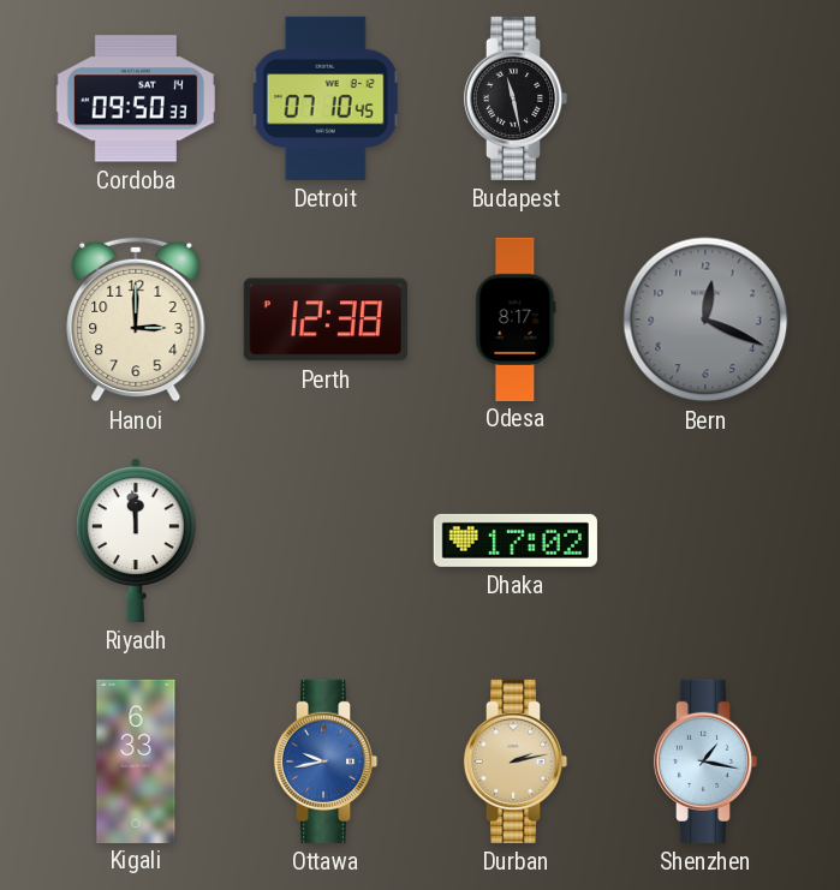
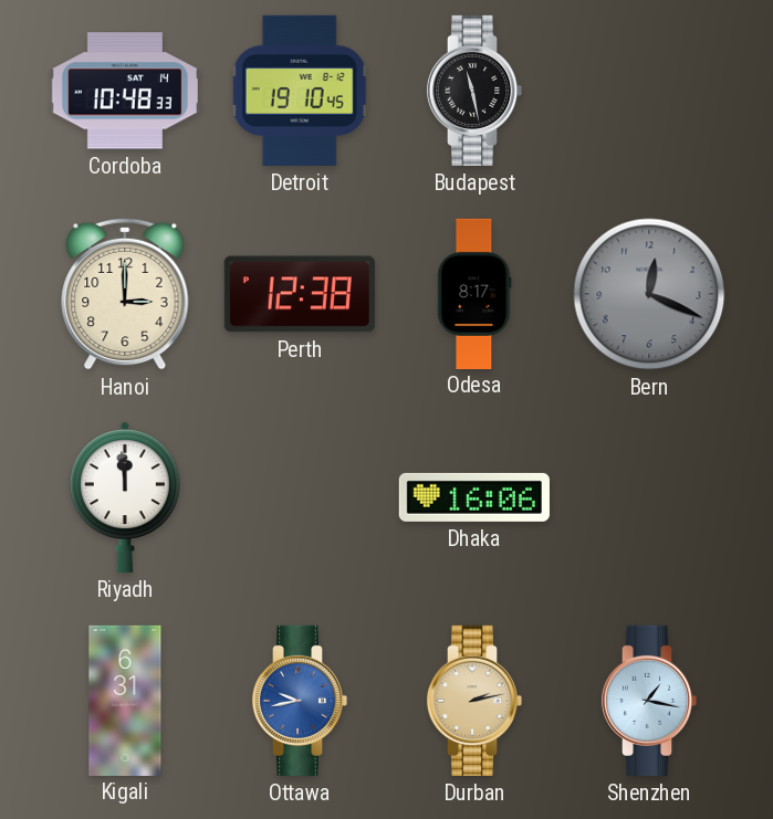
Cordoba: 09:50 -> 10:48 (125, 91)
Detroit: 07:10 -> 19:10 (300, 91)
Dhaka: 17:02 -> 16:06 (474, 497)
Kigali: 6:33 -> 6:31 (125, 700)
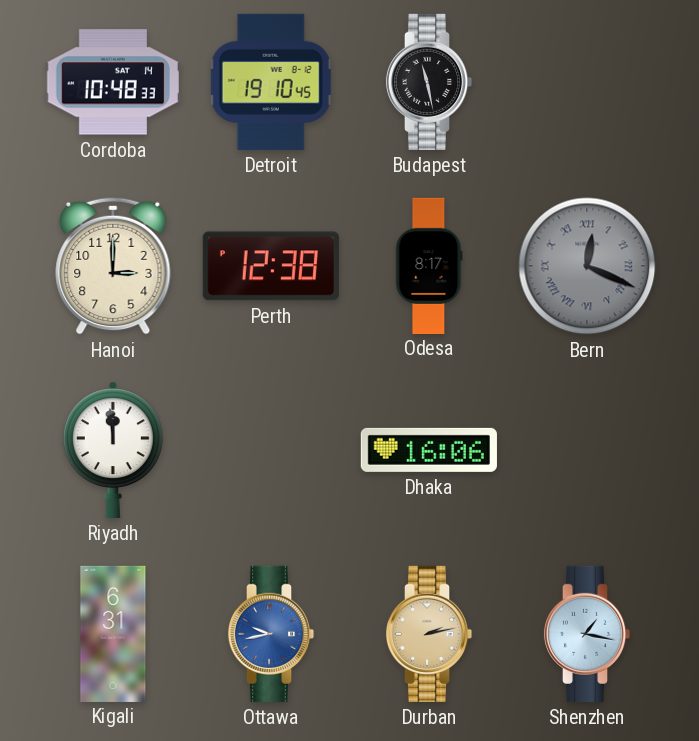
Bern numerals: Arabic -> Roman (587, 266)
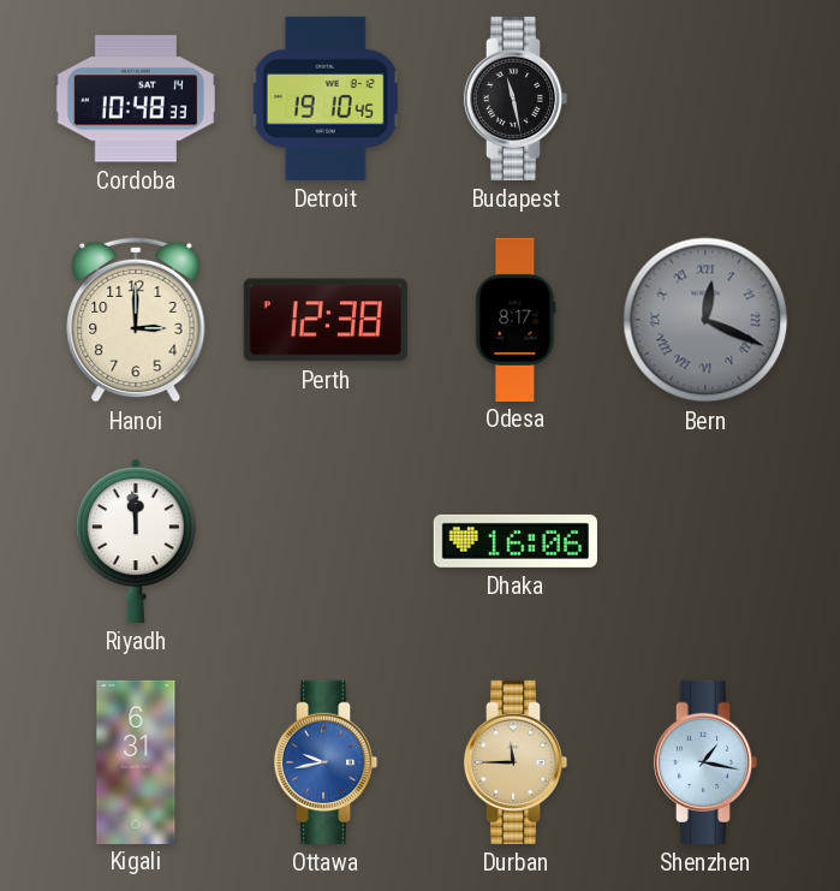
Durban: 2:13 -> 11:45 (516, 762)
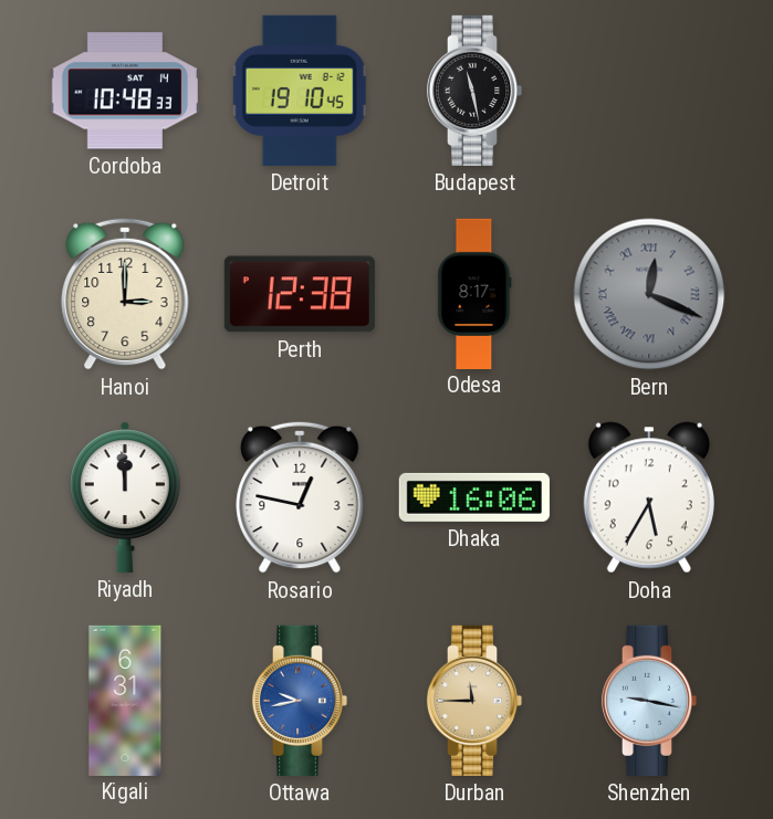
Rosario: none -> 12:47 (300, 497)
Doha: none -> 5:35 (649, 497)
Shenzhen: 1:17 -> 9:17 (649, 701)
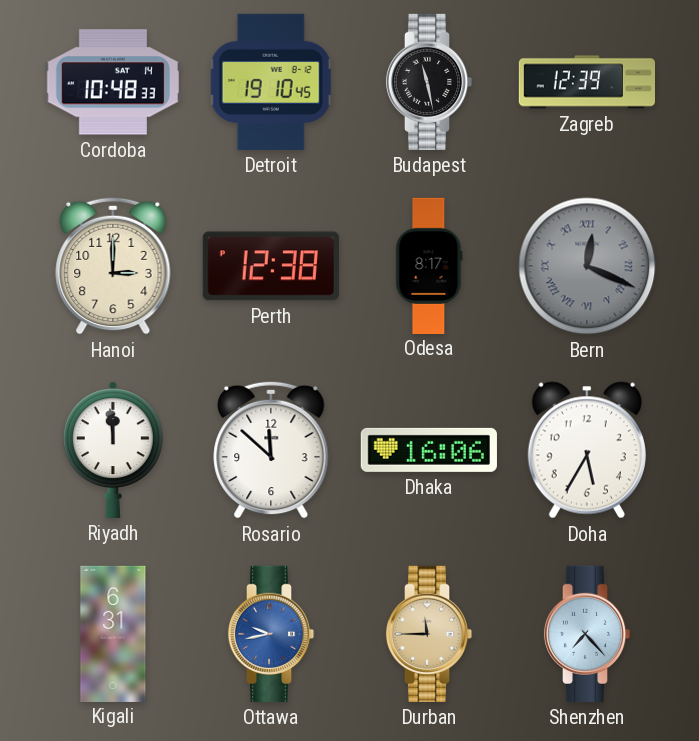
Zagreb: none -> 12:39 (586, 82)
Rosario: 12:47 -> 11:52 (271, 450)
Shenzhen: 9:17 -> 7:23 (587, 634)
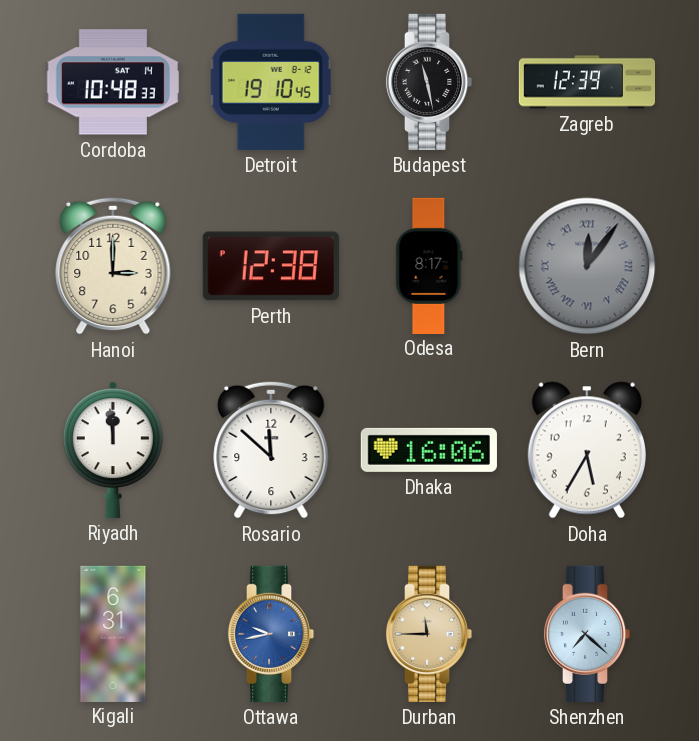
Bern: 12:19 -> 12:06 (587, 266)
Shenzhen: 7:23 -> 7:22 (587, 634)
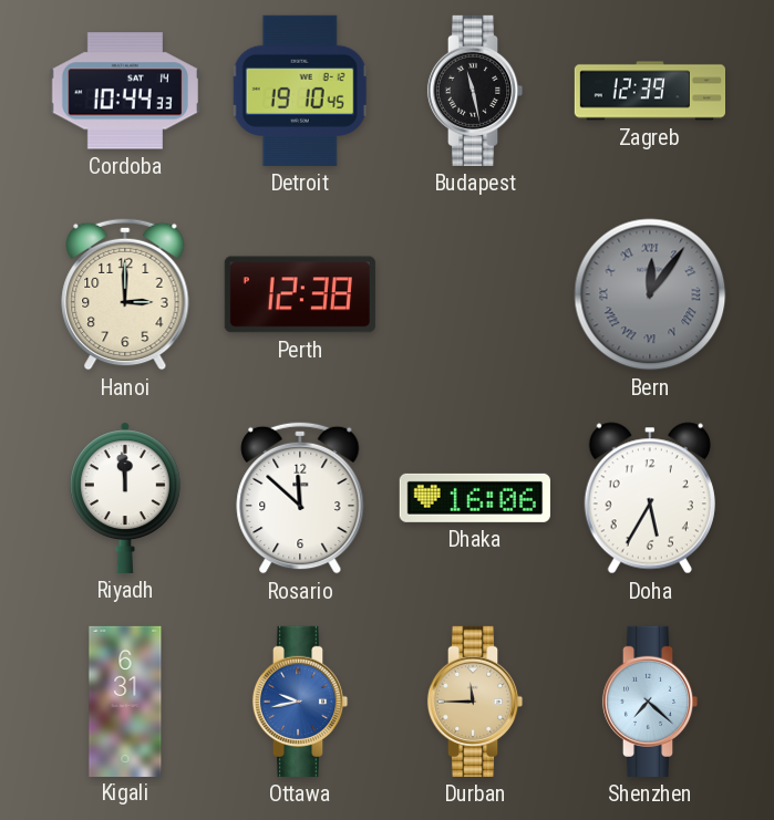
Cordoba: 10:48 -> 10:44 (125, 91)
Odesa: 8:17 -> none (429, 265)
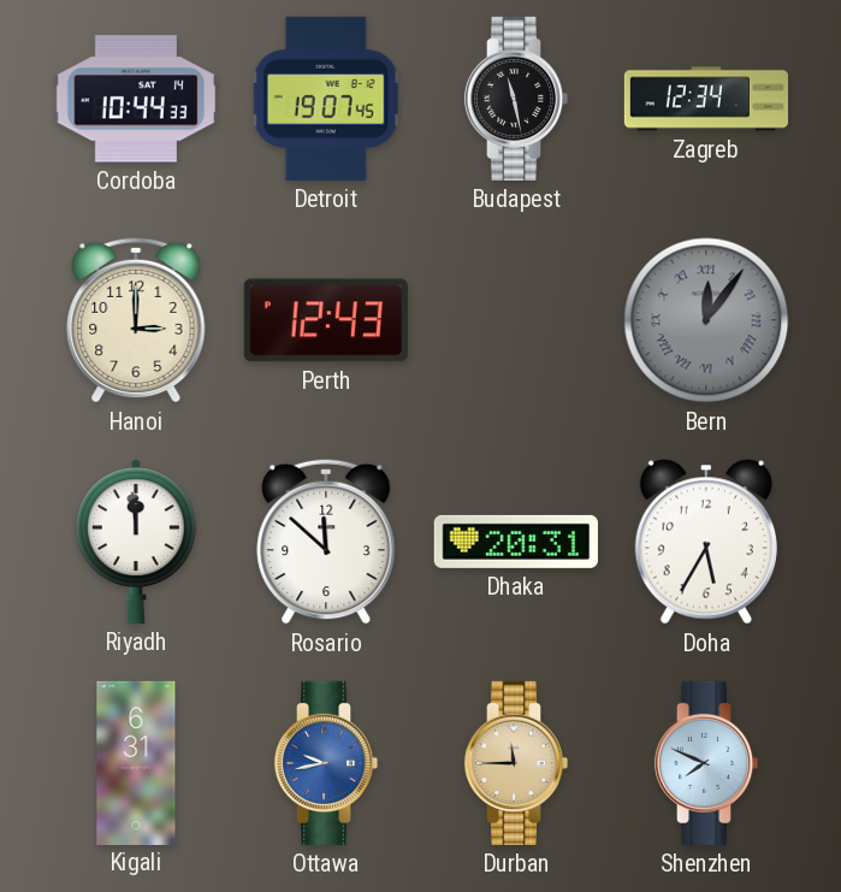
Detroit: 19:10 -> 19:07 (326, 99)
Zagreb: 12:39 -> 12:34 (705, 99)
Perth: 12:38 -> 12:43 (326, 320)
Dhaka: 16:06 -> 20:31 (516, 542)
Shenzhen: 7:22 -> 7:49 (706, 763)
